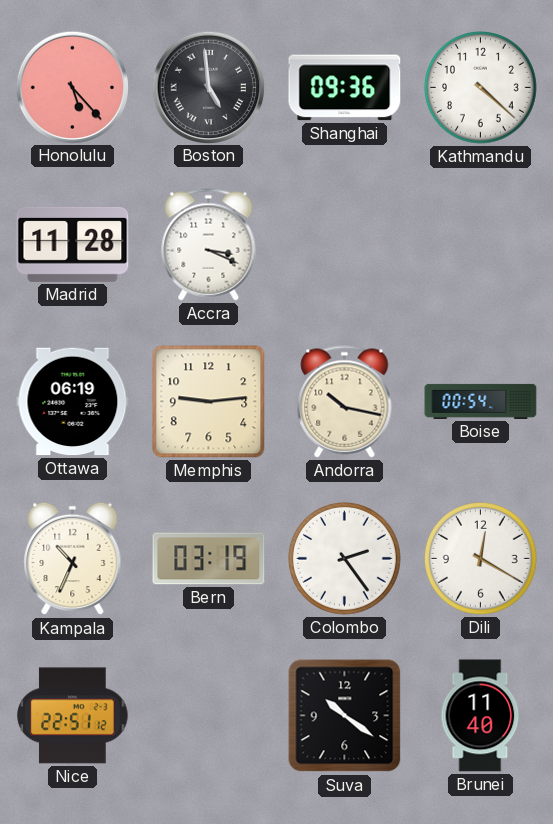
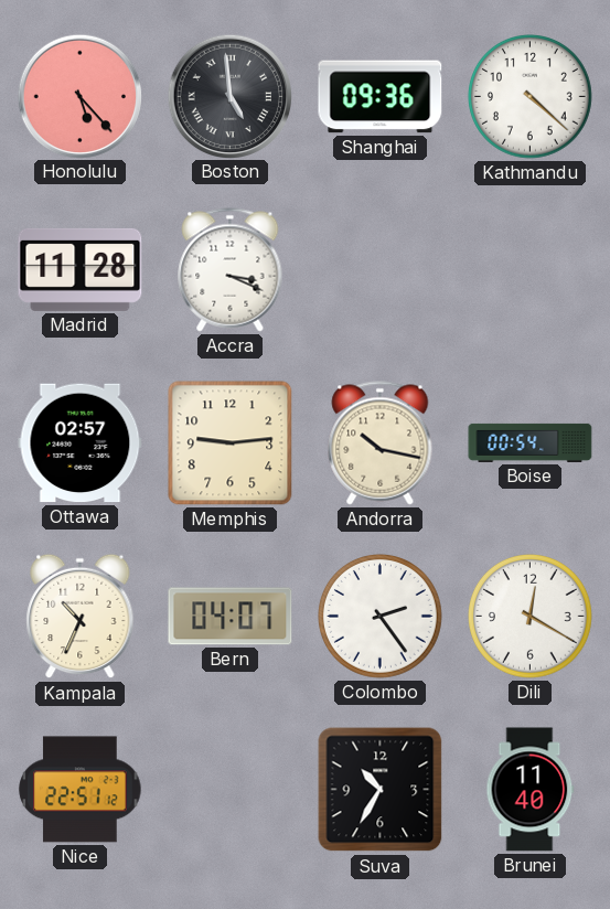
Ottawa: 06:19 -> 02:57 (81, 443)
Bern: 03:19 -> 04:07 (231, 617)
Suva: 10:21 -> 10:35 (381, 790)
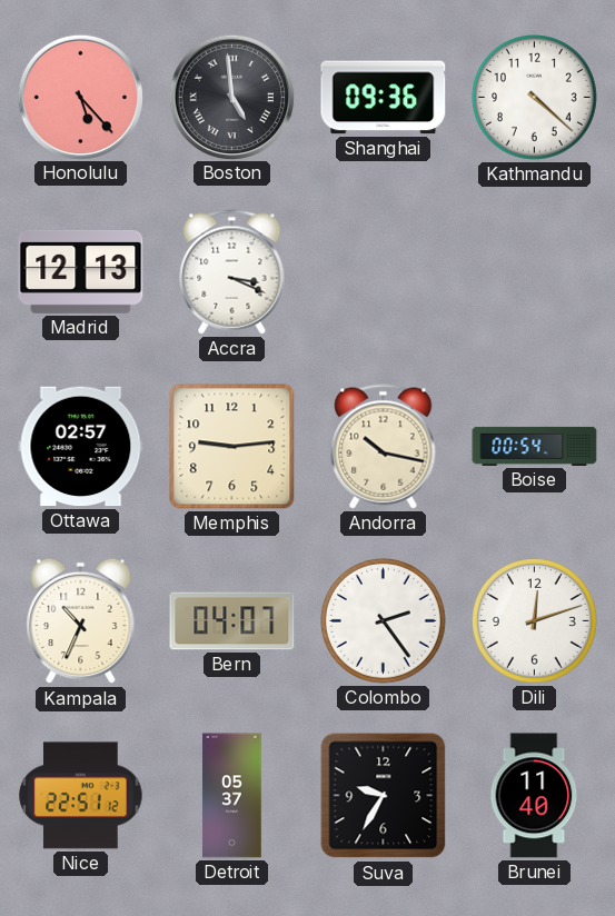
Madrid: 11:28 -> 12:13 (81, 271)
Dili: 12:20 -> 12:12 (535, 621)
Detroit: none -> 05:37 (232, 796)
Suva: 10:35 -> 9:35 (384, 796)
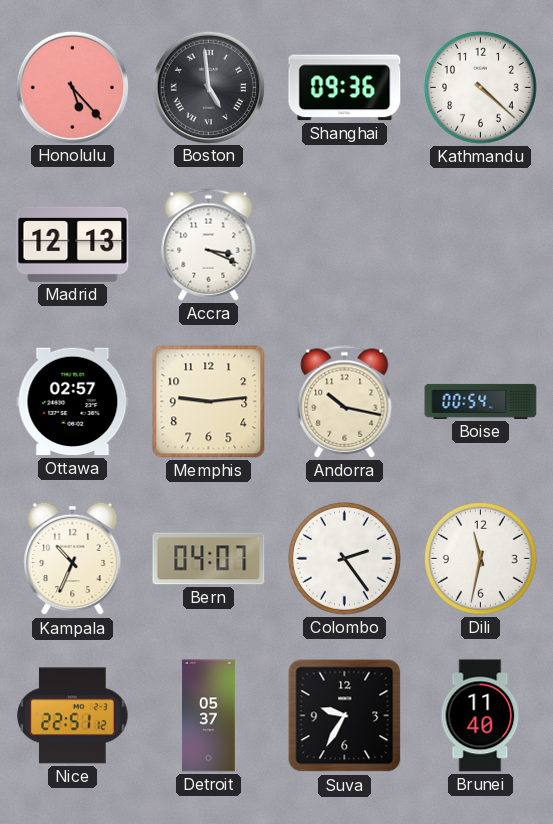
Dili: 12:12 -> 11:32 (481, 559)
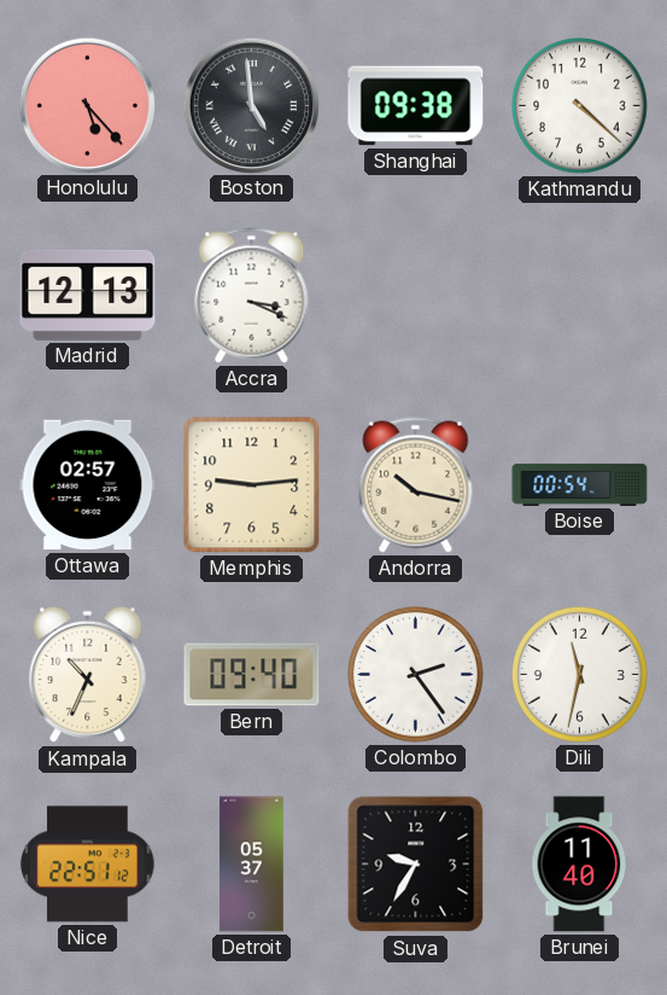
Shanghai: 09:36 -> 09:38 (416, 106)
Bern: 04:07 -> 09:40 (252, 675)
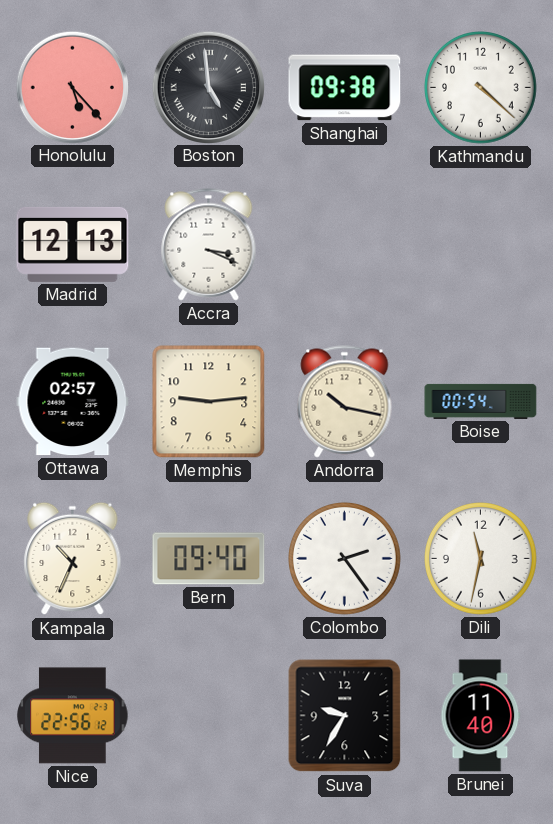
Nice: 22:51 -> 22:56 (73, 716)
Detroit: 05:37 -> none (252, 865)
